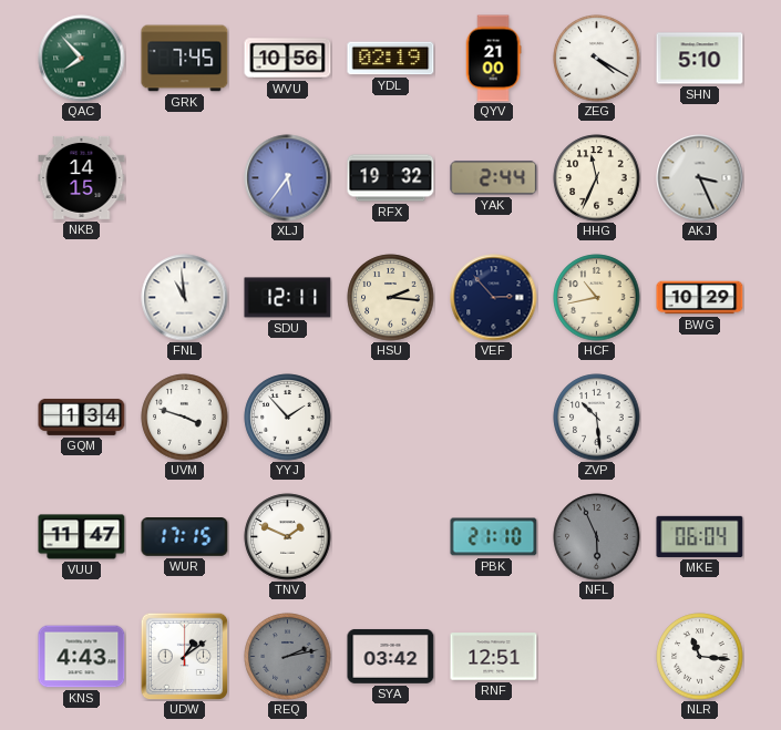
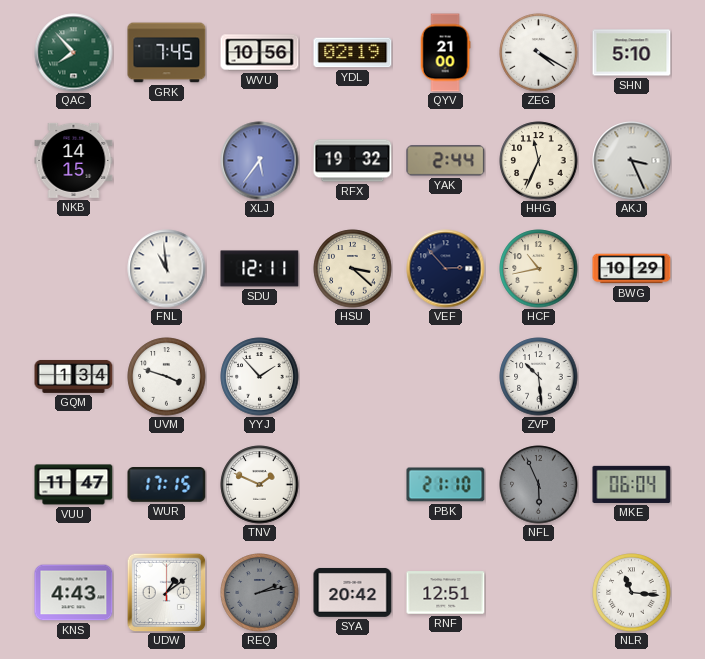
HSU: 2:16 -> 3:22 (353, 269)
SYA: 03:42 -> 20:42 (353, 593)
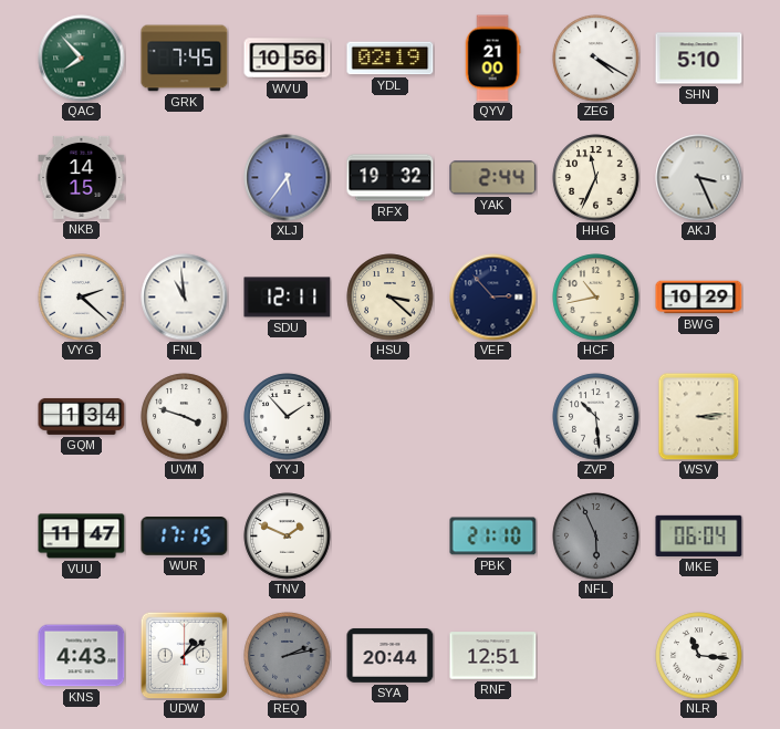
VYG: none -> 2:22 (82, 298)
WSV: none -> 3:14 (699, 417)
SYA: 20:42 -> 20:44 (391, 656)
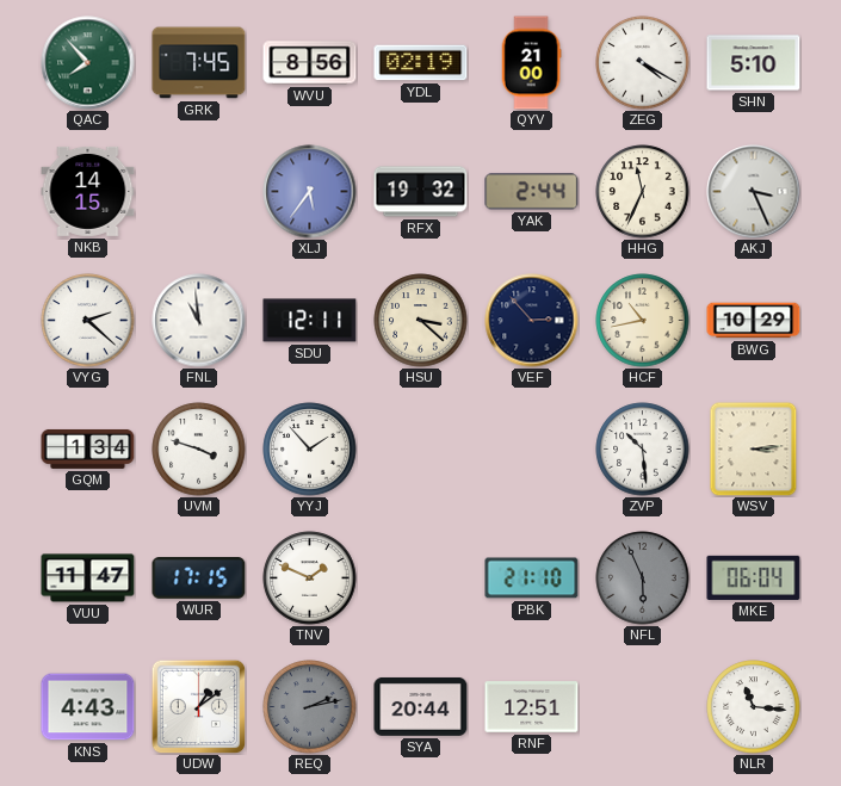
WVU: 10:56 -> 8:56 (310, 63)
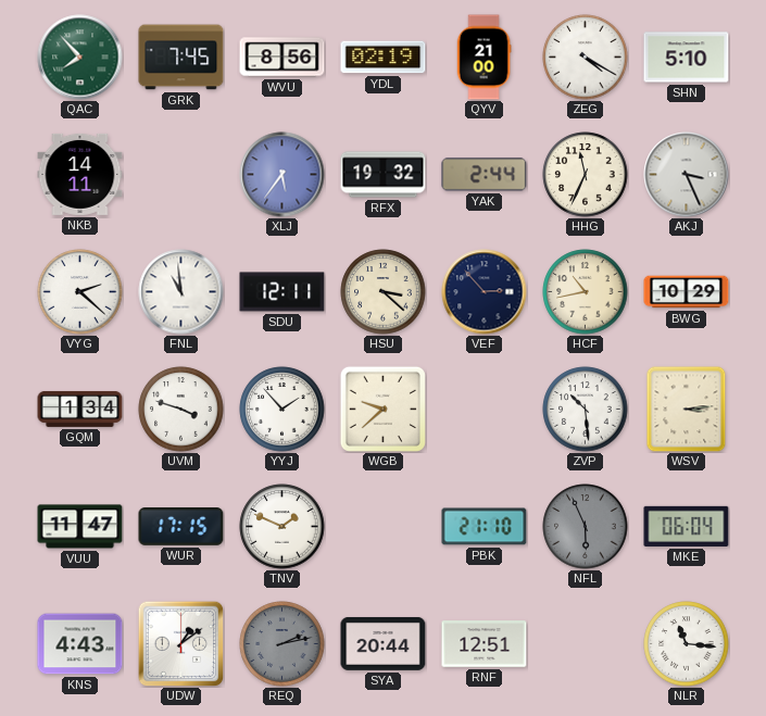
NKB: 14:15 -> 14:11 (80, 174)
WGB: none -> 9:38 (382, 409)
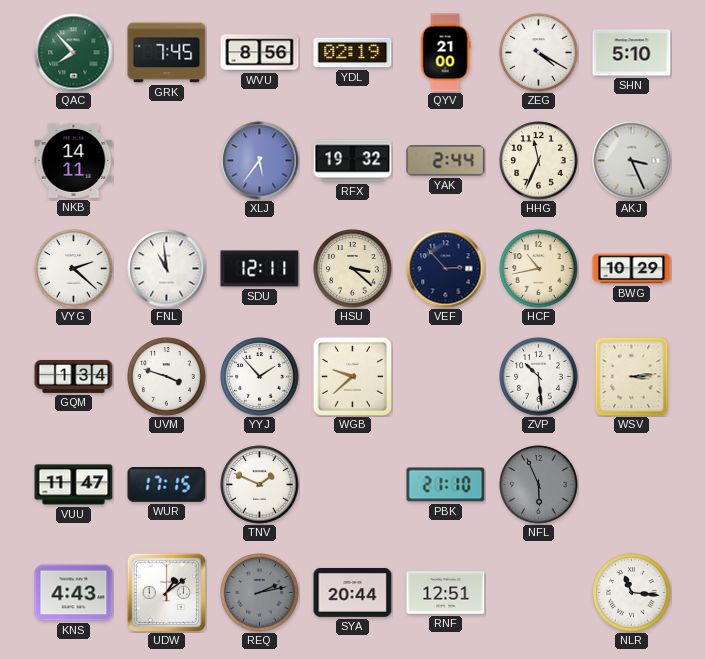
MKE: 06:04 -> none (687, 526)
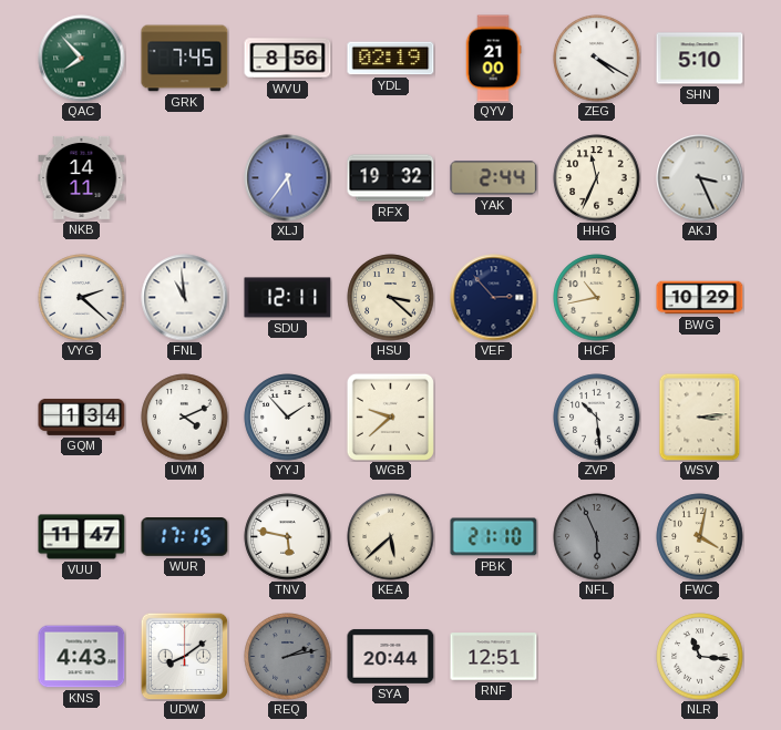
UVM: 3:48 -> 4:11 (185, 418)
TNV: 1:49 -> 5:47 (288, 537)
KEA: none -> 5:38 (391, 537)
FWC: none -> 4:02 (700, 537)
UDW: 1:09 -> 8:09 (184, 656)
